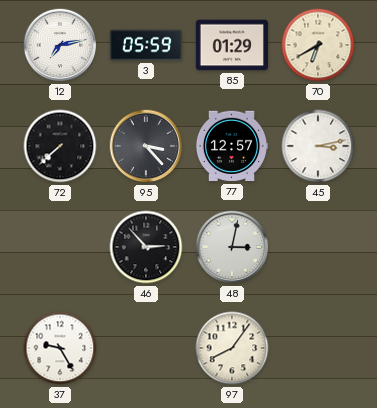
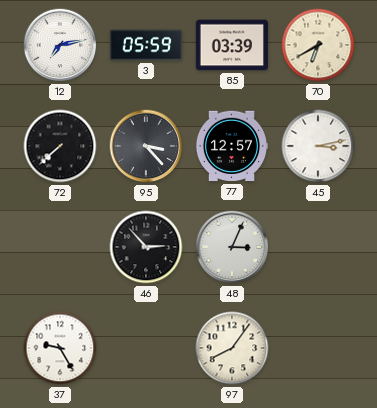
85: 01:29 -> 03:39 (232, 45)
48: 3:02 -> 3:04 (232, 247)
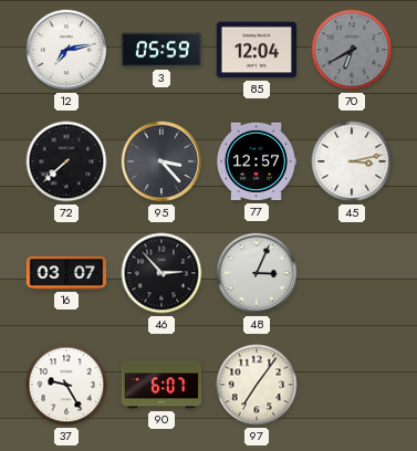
85: 03:39 -> 12:04 (257, 50)
70 dial: cream -> grey (352, 50)
16: none -> 03:07 (66, 273)
90: none -> 6:07 (161, 385)
97: 8:06 -> 7:06 (257, 385)
